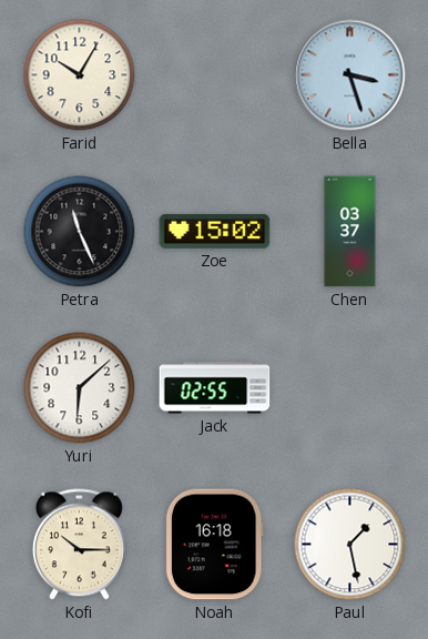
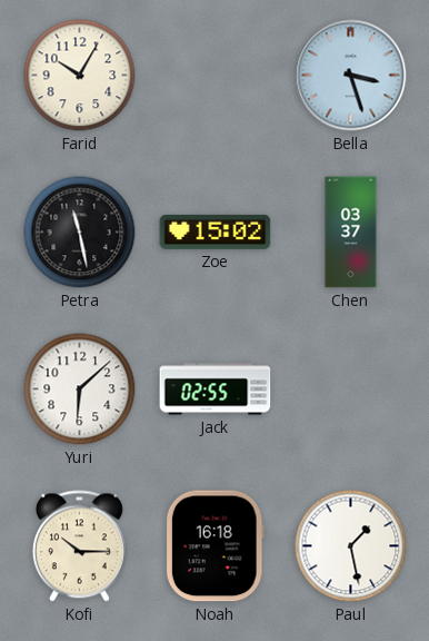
Petra: 11:26 -> 11:28 (80, 233)
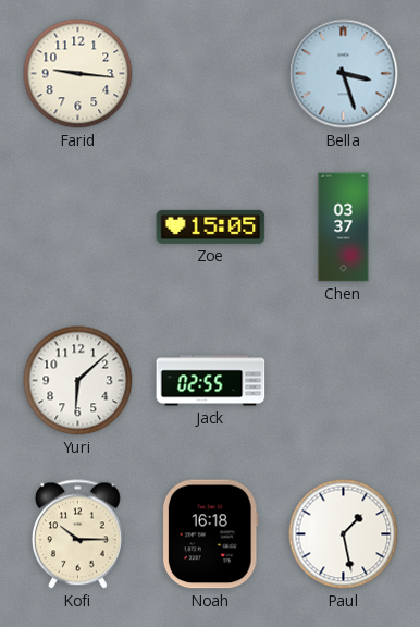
Farid: 10:05 -> 9:16 (78, 74)
Petra: 11:28 -> none (80, 233)
Zoe: 15:02 -> 15:05 (211, 226)
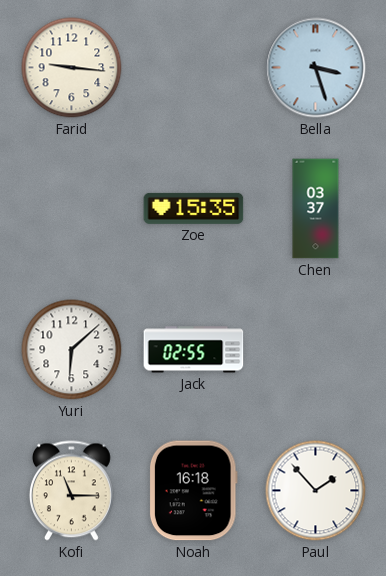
Zoe: 15:05 -> 15:35 (194, 208)
Kofi: 10:15 -> 11:15 (71, 491)
Paul: 1:28 -> 1:53 (316, 491)
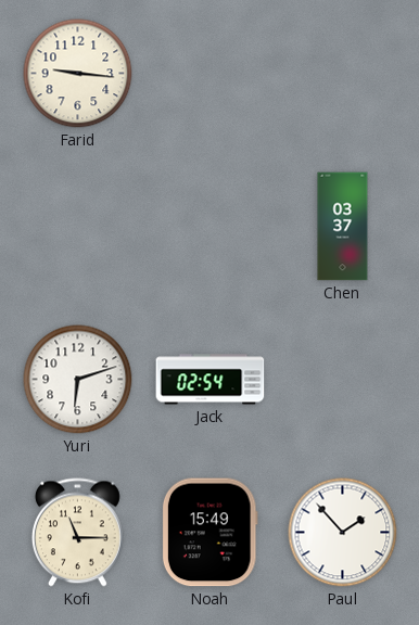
Bella: 3:27 -> none (316, 68)
Zoe: 15:35 -> none (194, 208)
Yuri: 6:08 -> 6:12 (78, 380)
Jack: 02:55 -> 02:54 (211, 380)
Noah: 16:18 -> 15:49 (210, 533)
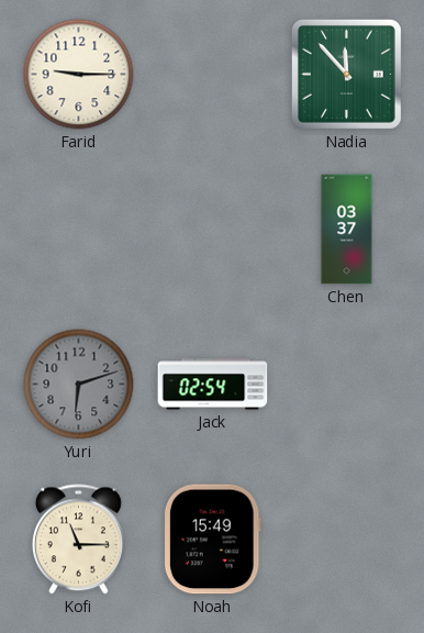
Farid: 9:16 -> 9:15 (79, 75)
Nadia: none -> 11:53 (346, 74)
Yuri dial: white -> grey (79, 385)
Paul: 1:53 -> none (343, 533)
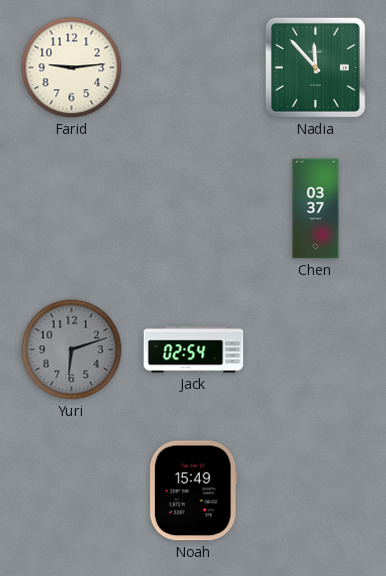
Farid: 9:15 -> 9:14 (72, 68)
Kofi: 11:15 -> none (78, 540)
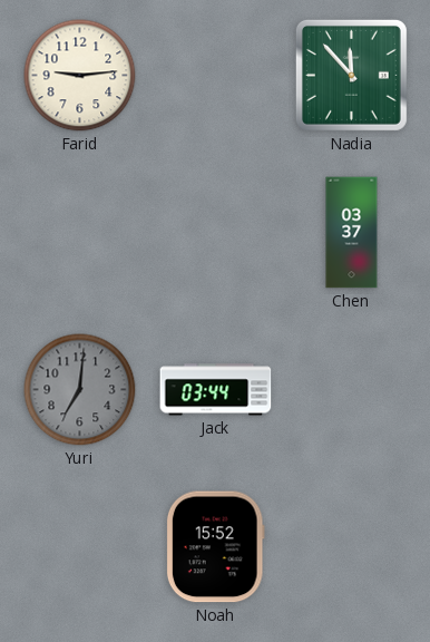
Yuri: 6:12 -> 7:01 (80, 390)
Jack: 02:54 -> 03:44 (216, 390)
Noah: 15:49 -> 15:52 (215, 547)
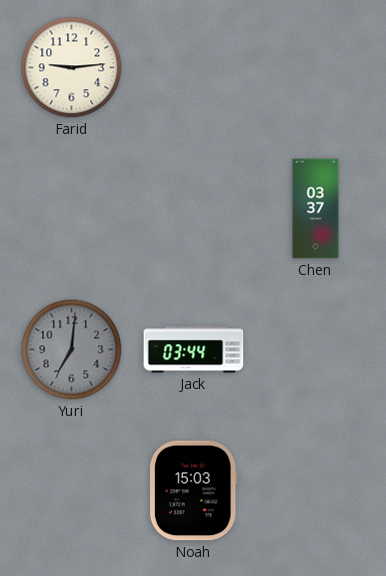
Nadia: 11:53 -> none (351, 75)
Noah: 15:52 -> 15:03 (193, 491)
